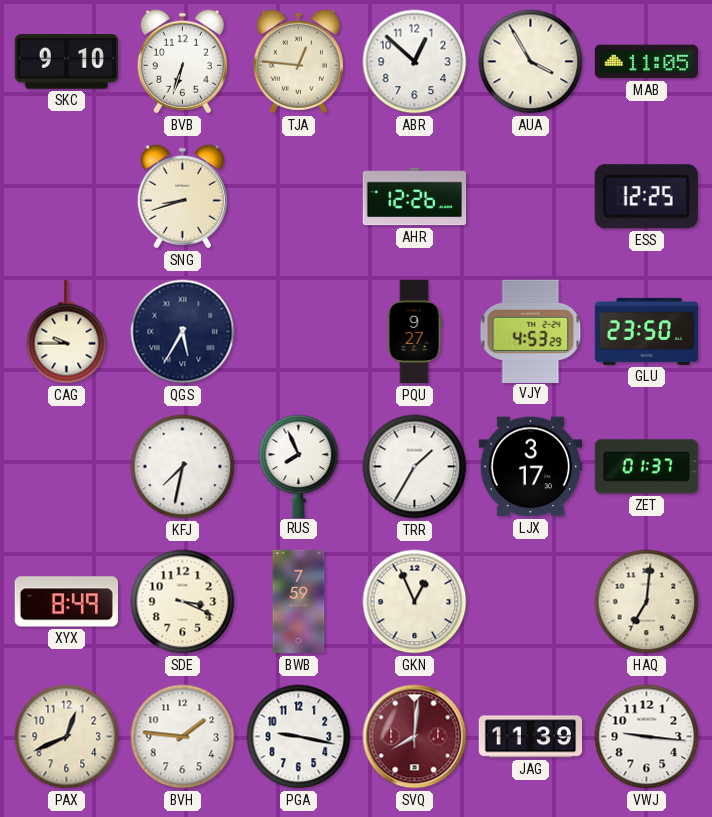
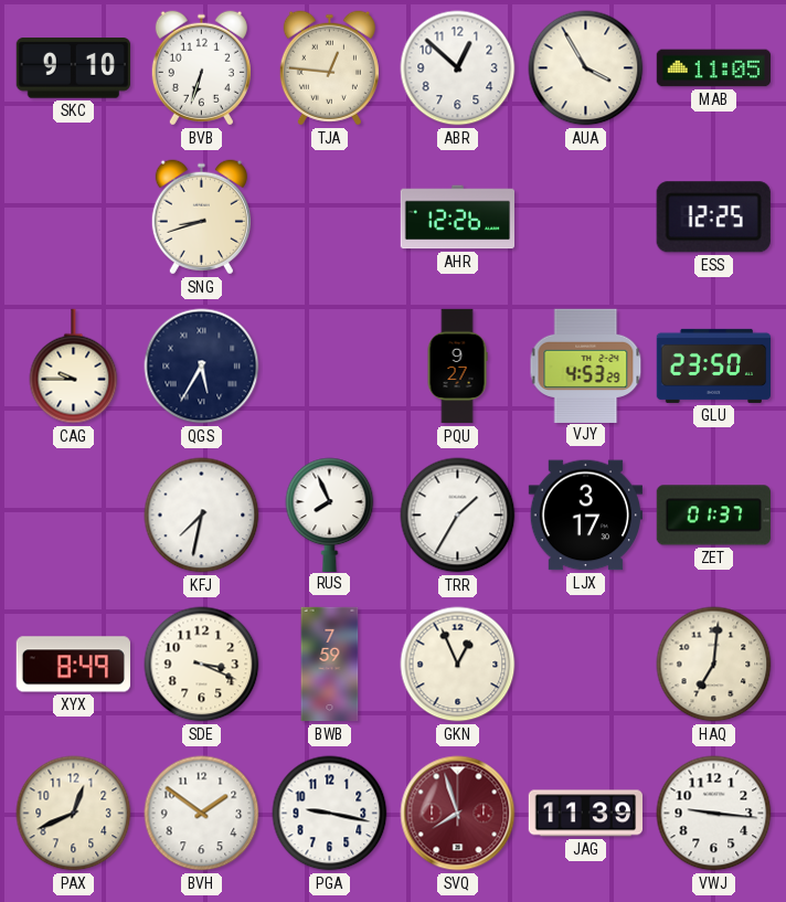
BVH: 1:46 -> 1:51 (202, 814)
SVQ: 8:01 -> 7:57 (458, 814)
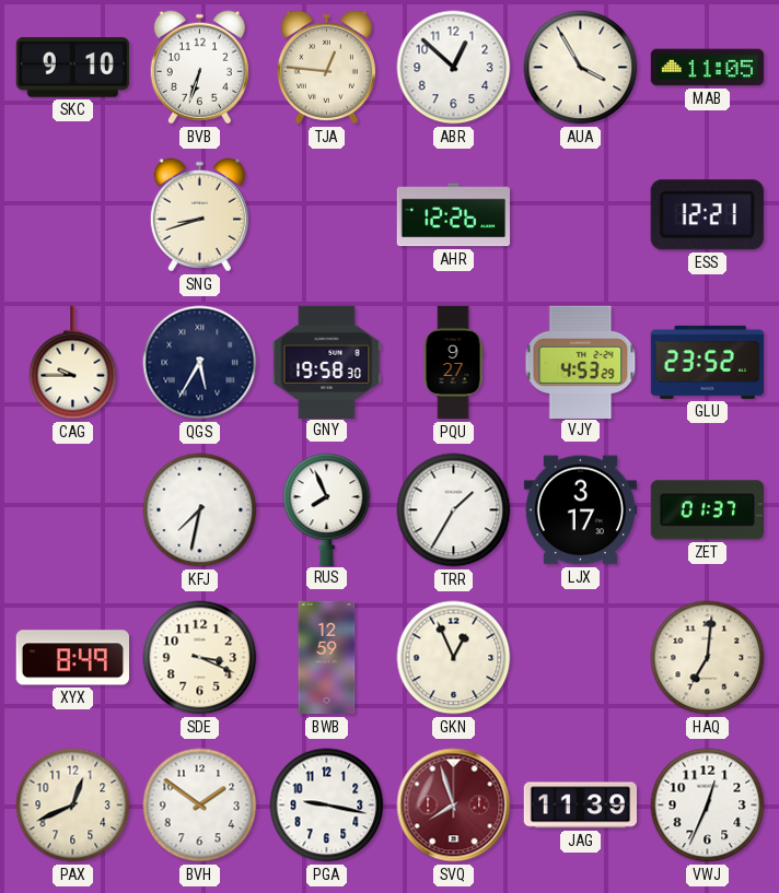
ESS: 12:25 -> 12:21 (707, 215)
GNY: none -> 19:58 (327, 362)
GLU: 23:50 -> 23:52 (708, 362)
BWB: 7:59 -> 12:59 (327, 658)
VWJ: 9:16 -> 12:34 (708, 806)
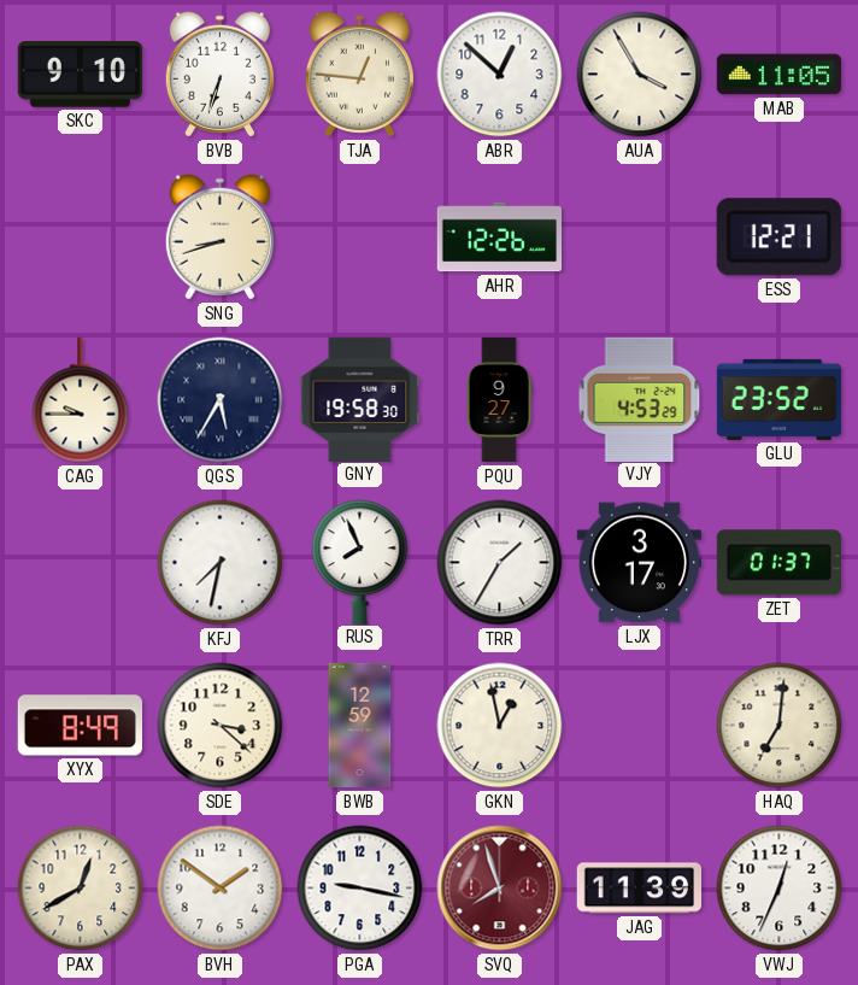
SDE: 3:19 -> 3:22 (221, 726)
GKN: 12:56 -> 12:58 (500, 726)
PAX: 12:41 -> 12:40 (81, 889)
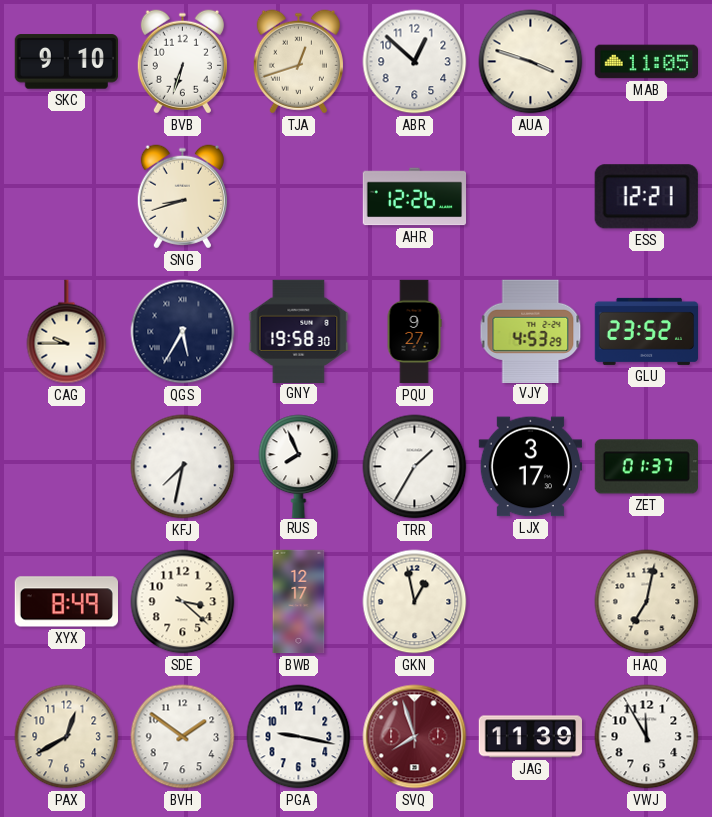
TJA: 12:46 -> 12:42 (298, 62)
AUA: 3:55 -> 3:48 (531, 62)
BWB: 12:59 -> 12:17 (299, 602)
HAQ: 7:01 -> 7:02 (647, 602)
VWJ: 12:34 -> 11:55 (647, 737)
